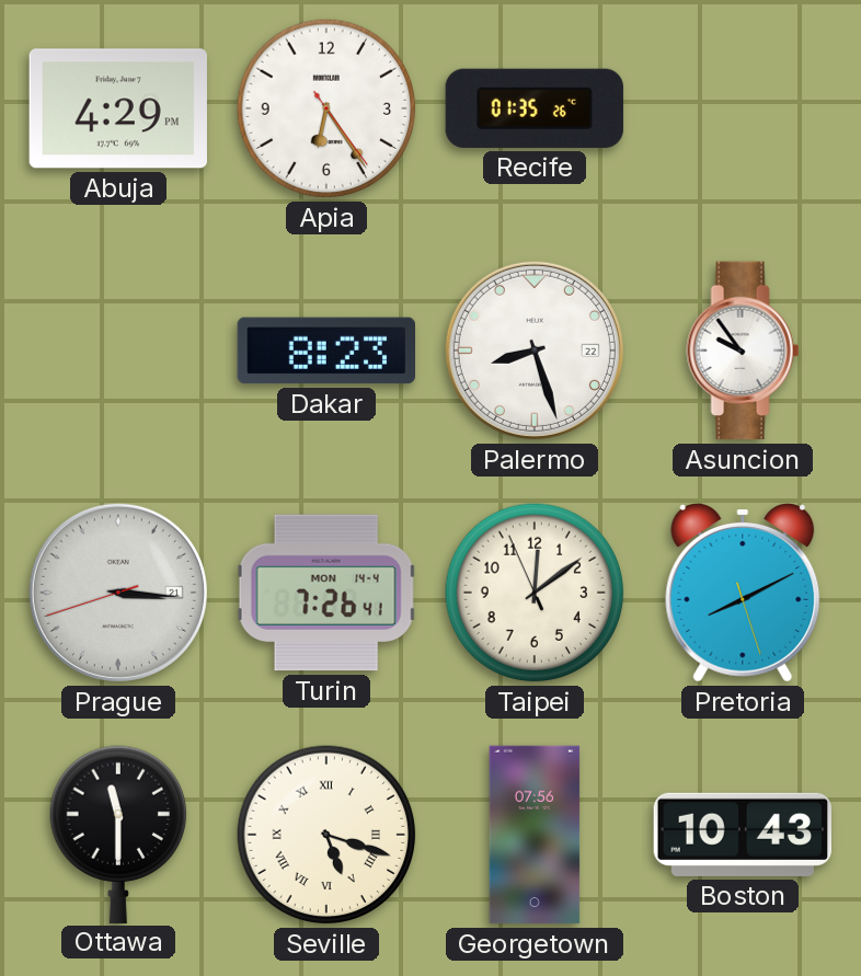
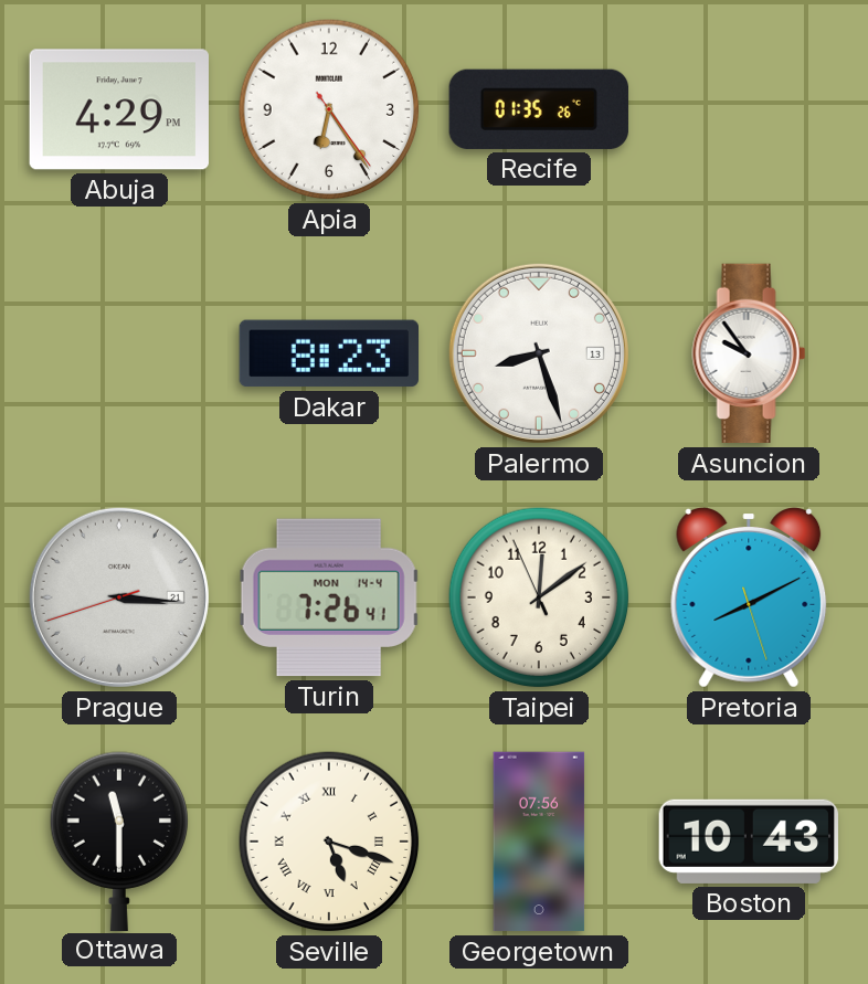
Palermo date: 22 -> 13 (539, 353)
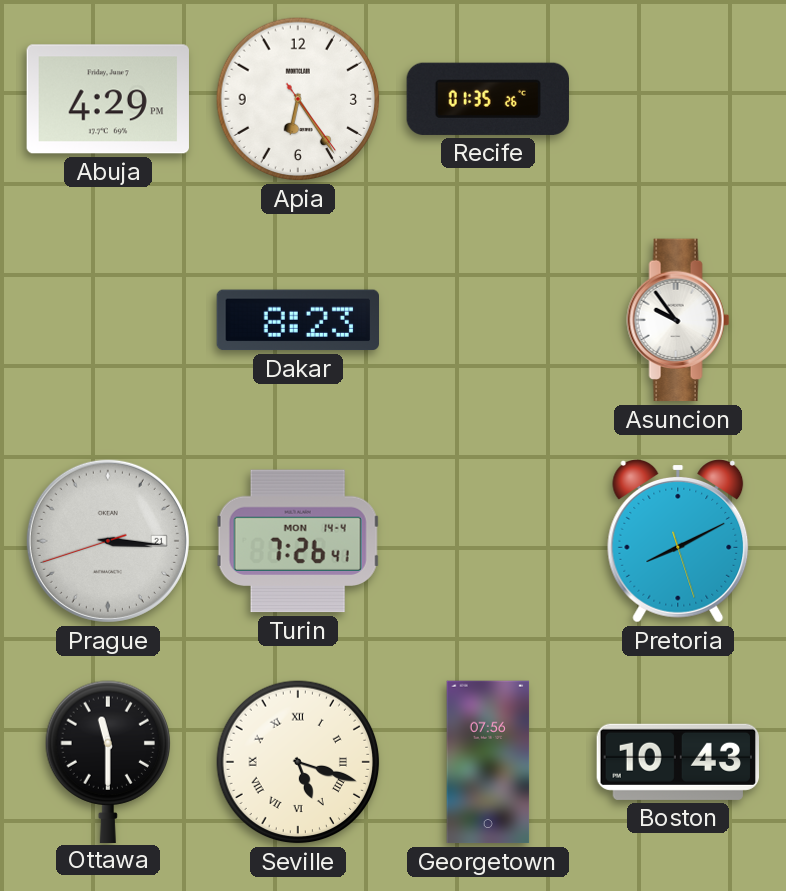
Palermo: 8:27 -> none (539, 353)
Taipei: 12:08 -> none (539, 597)
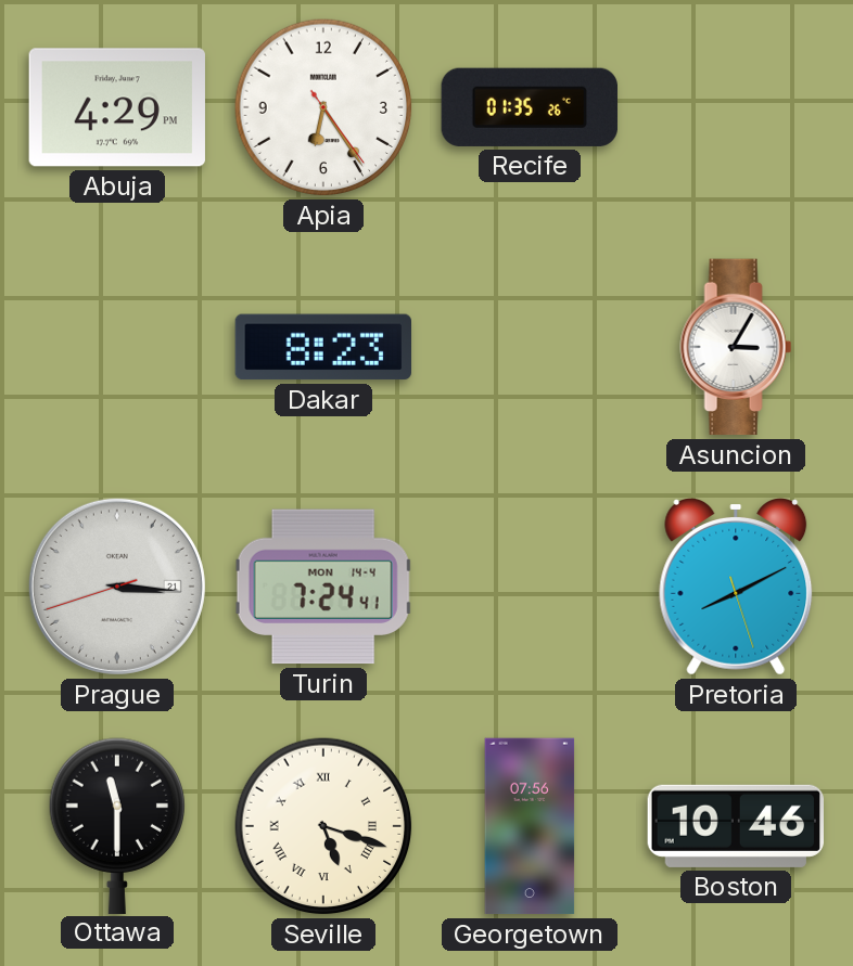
Asuncion: 9:54 -> 3:05 (736, 347)
Turin: 7:26 -> 7:24 (323, 587)
Boston: 10:43 -> 10:46 (735, 826)
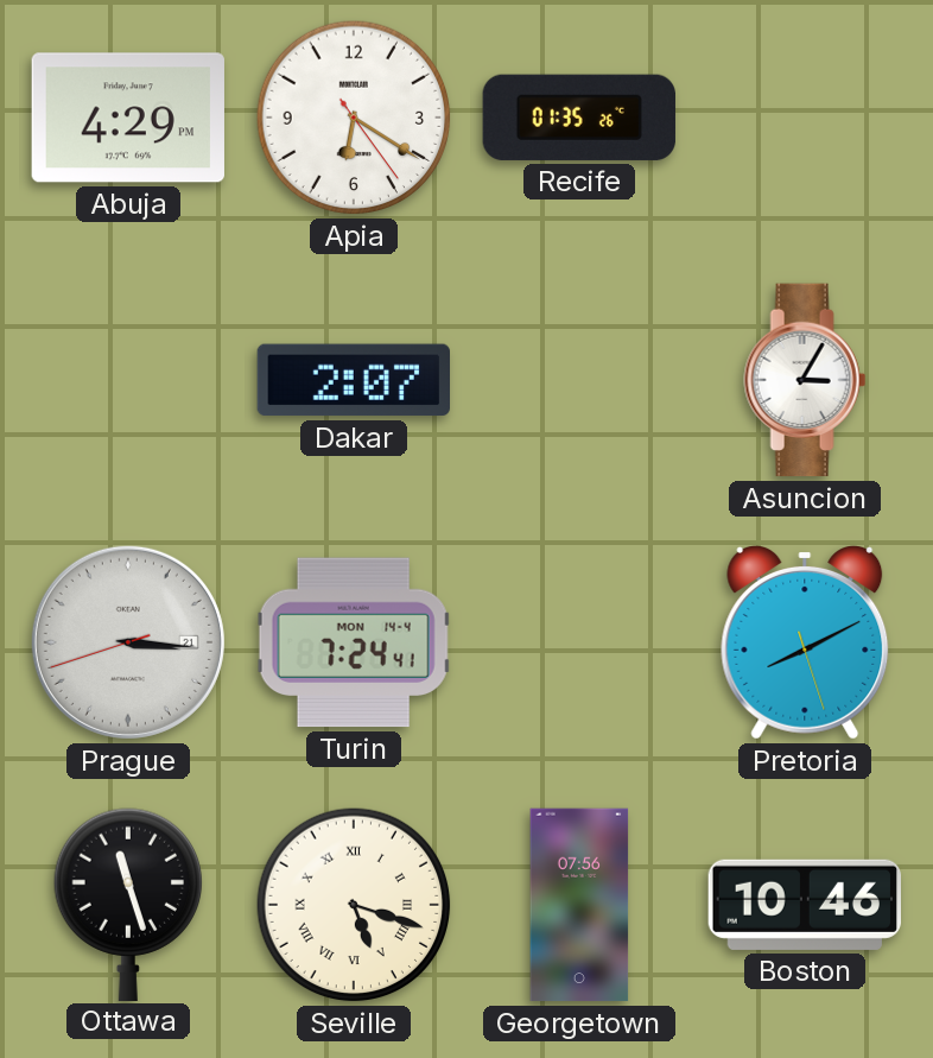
Apia: 6:24 -> 6:20 (354, 118)
Dakar: 8:23 -> 2:07 (353, 380)
Ottawa: 11:30 -> 11:27 (127, 904)
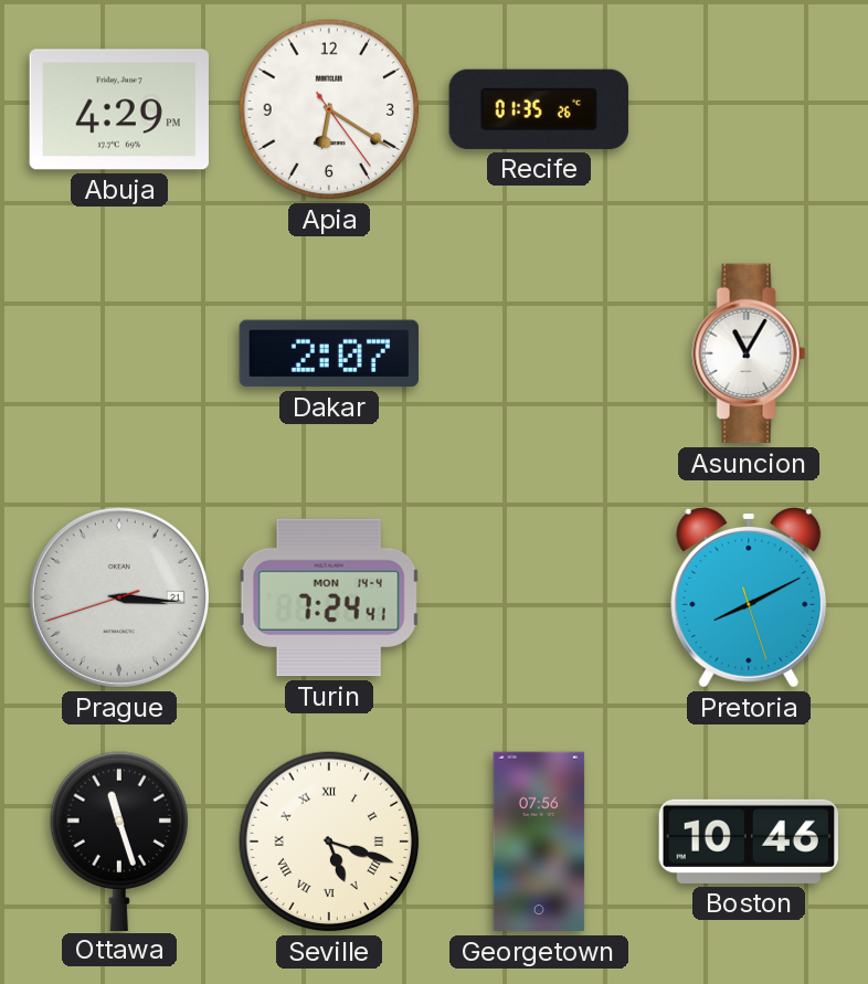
Asuncion: 3:05 -> 11:05 (749, 353)
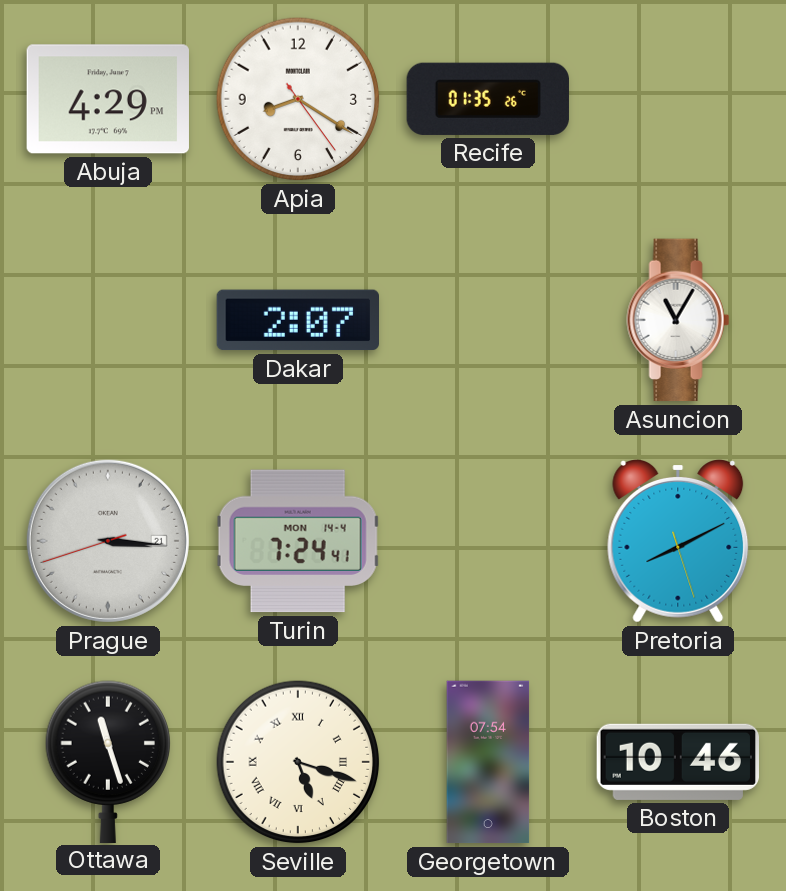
Apia: 6:20 -> 8:20 (298, 99)
Georgetown: 07:56 -> 07:54 (488, 762)
